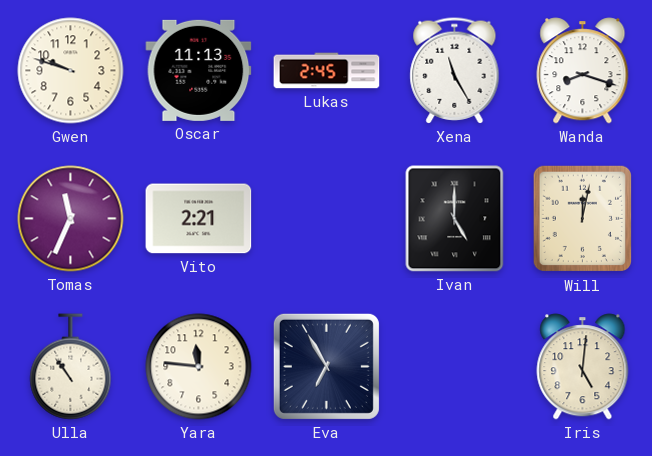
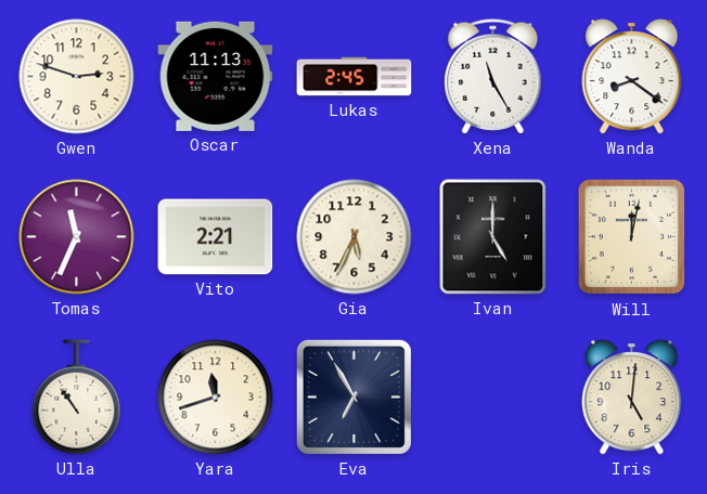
Gwen: 9:48 -> 2:48 (77, 77)
Wanda: 8:18 -> 8:21 (632, 77)
Gia: none -> 5:34 (355, 237)
Yara: 11:46 -> 11:42 (216, 398)
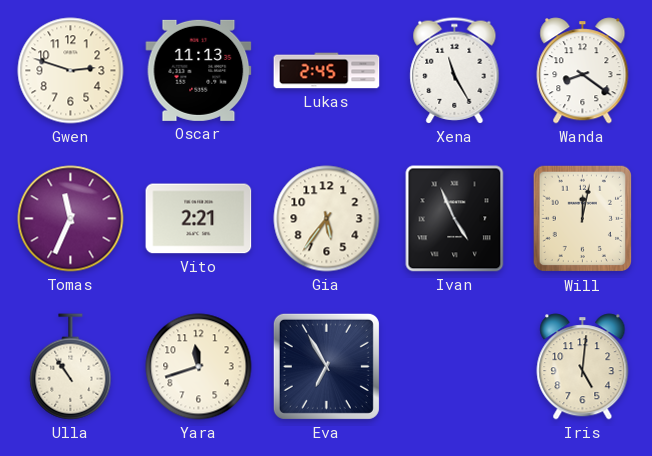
Gia: 5:34 -> 5:36 (327, 219)
Ivan: 5:00 -> 4:56 (455, 219)
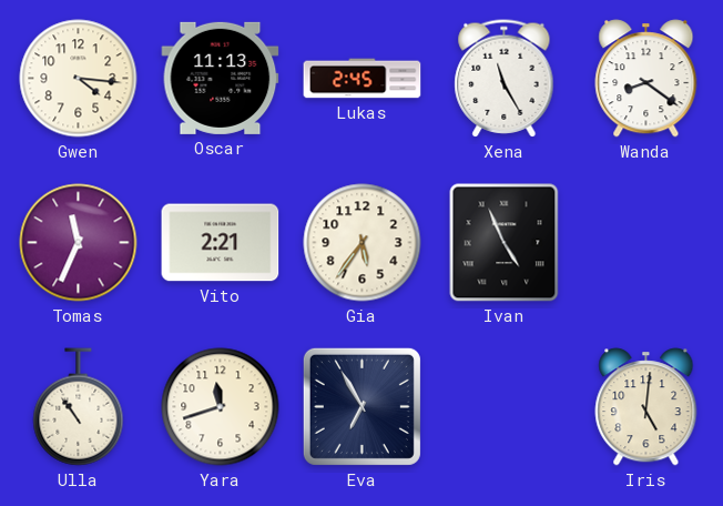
Gwen: 2:48 -> 4:16 (79, 79)
Will: 12:02 -> none (582, 219)
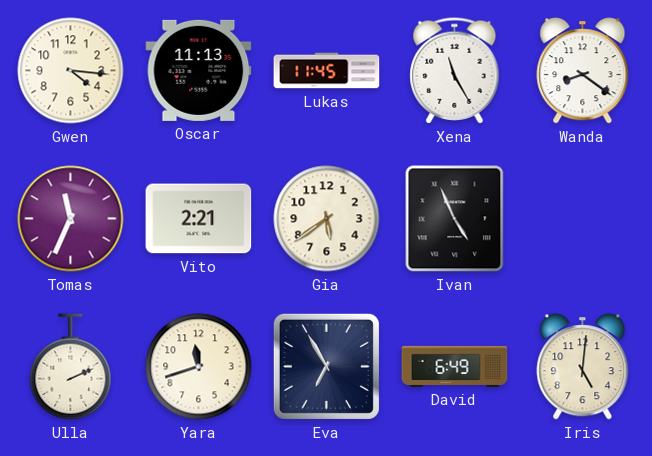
Lukas: 2:45 -> 11:45 (327, 71)
Gia: 5:36 -> 5:39 (327, 219)
Ulla: 10:54 -> 2:11 (71, 367)
David: none -> 6:49 (455, 366)
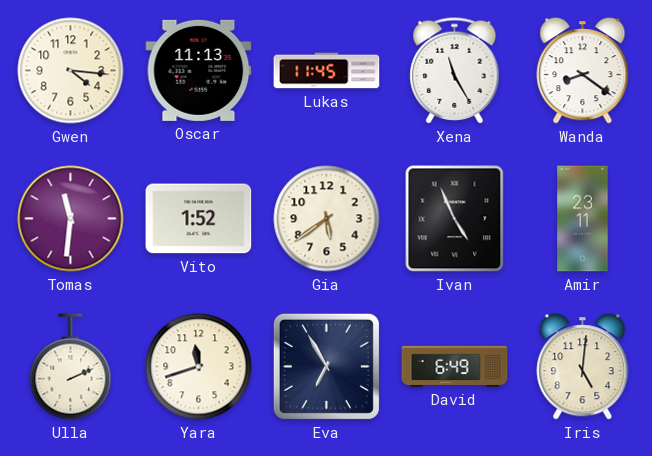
Tomas: 11:34 -> 11:31 (71, 219)
Vito: 2:21 -> 1:52 (199, 219)
Amir: none -> 23:11 (583, 219)
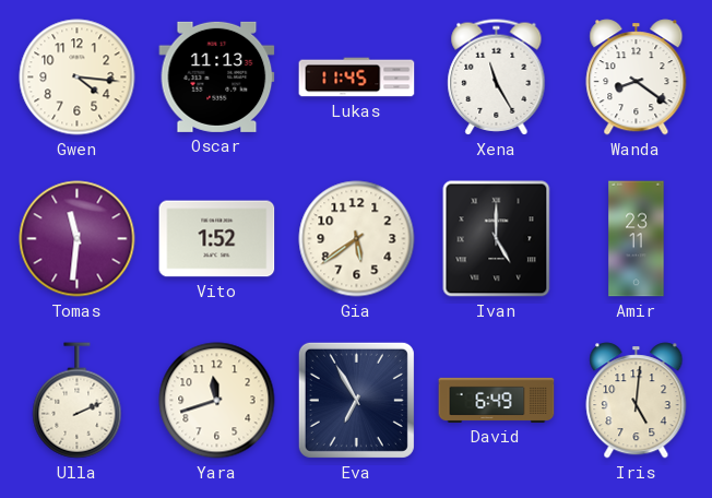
Ivan: 4:56 -> 5:00 (497, 239)
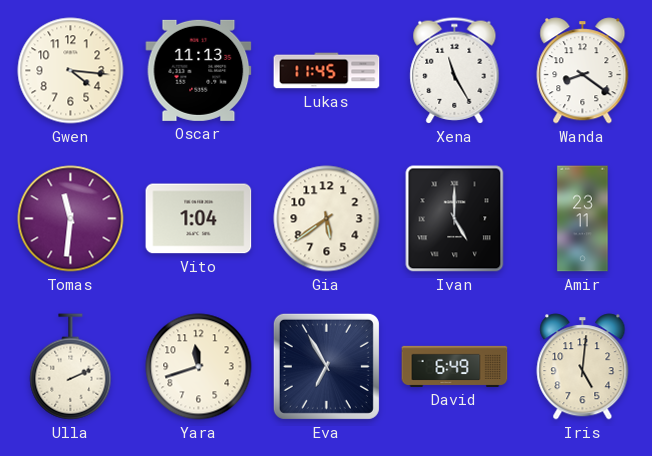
Vito: 1:52 -> 1:04 (199, 219)
